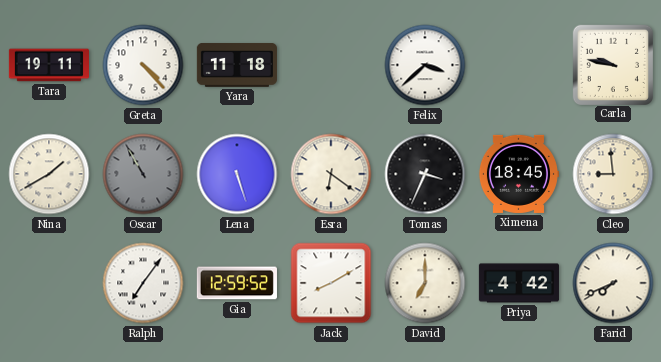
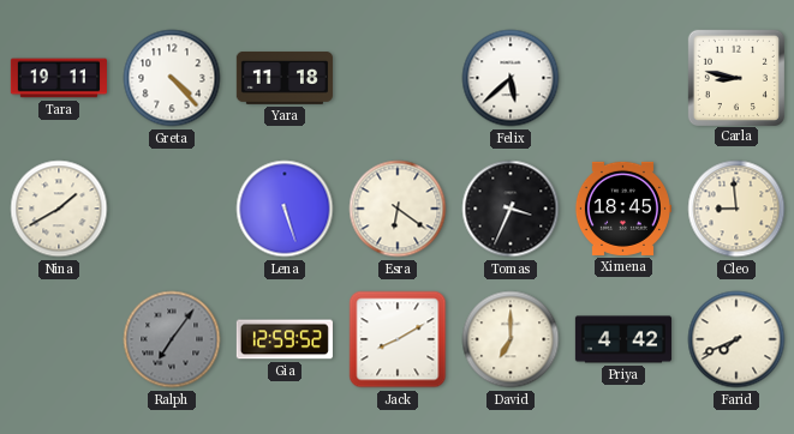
Felix: 3:38 -> 5:38 (511, 78)
Carla: 9:47 -> 8:47 (735, 77)
Oscar: 10:55 -> none (143, 174)
Ralph dial: white -> grey (172, 339)
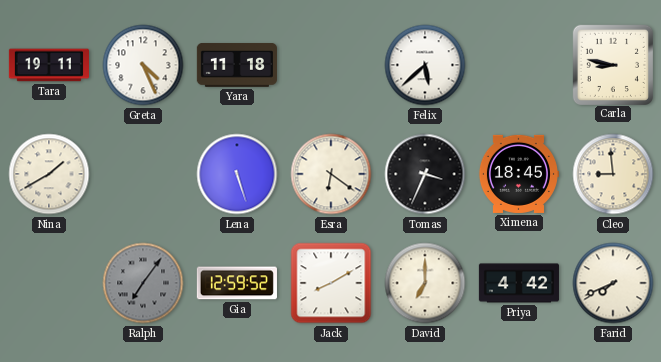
Greta: 4:23 -> 4:26 (143, 65)
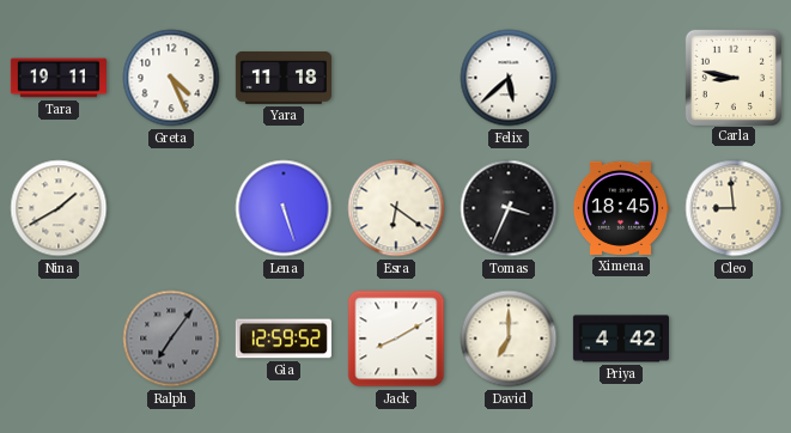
Farid: 7:41 -> none (613, 283)
